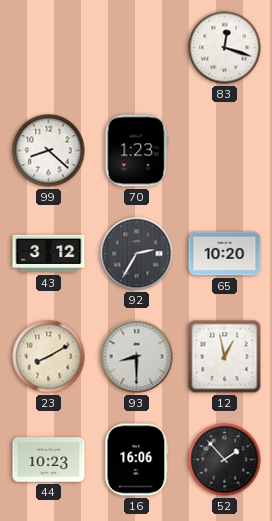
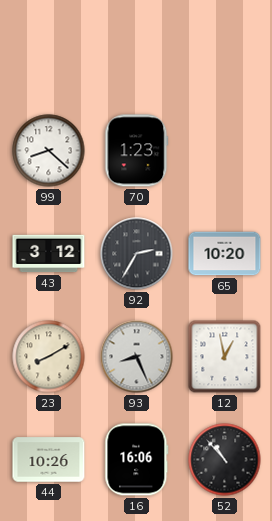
83: 12:18 -> none (225, 48)
93: 8:30 -> 8:26 (137, 357)
44: 10:23 -> 10:26 (49, 460)
52: 1:53 -> 10:53 (225, 460)
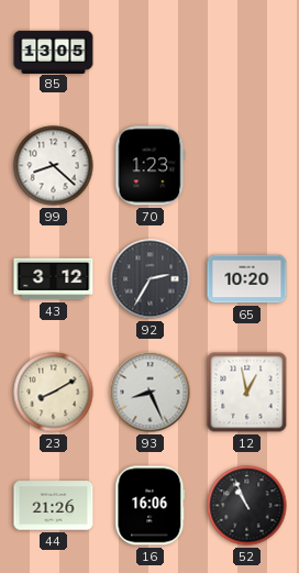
85: none -> 13:05 (54, 52)
44: 10:26 -> 21:26 (54, 506)
52: 10:53 -> 10:56 (247, 506)
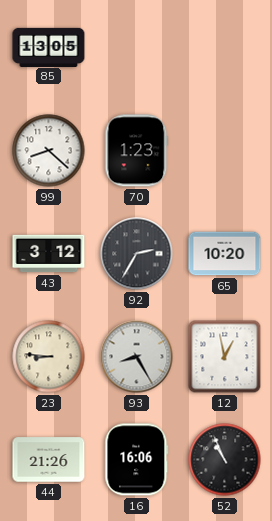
23: 8:10 -> 8:46 (49, 357)
93: 8:26 -> 8:25 (137, 357)
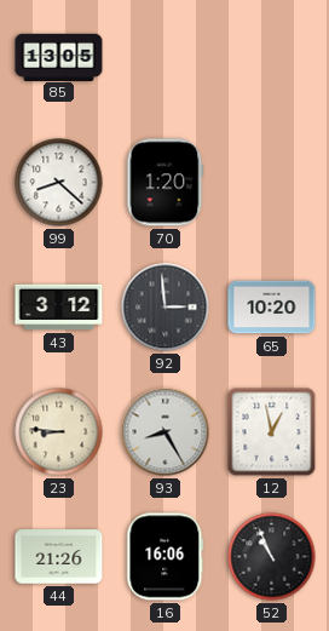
70: 1:23 -> 1:20 (166, 183)
92: 2:35 -> 2:59 (166, 308)
